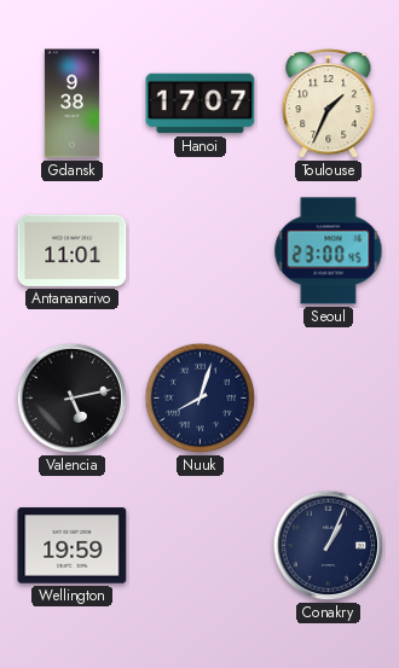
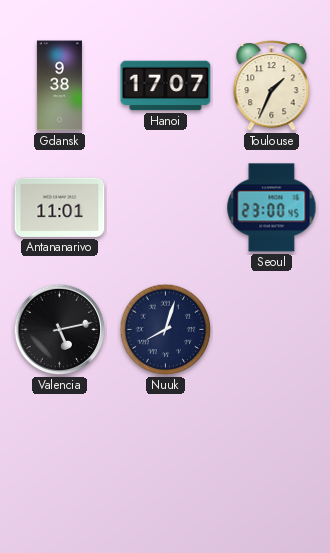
Wellington: 19:59 -> none (73, 546)
Conakry: 1:04 -> none (329, 546)
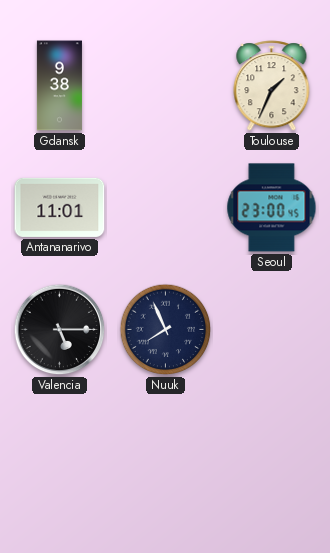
Hanoi: 17:07 -> none (166, 86)
Valencia: 5:13 -> 5:15 (60, 330)
Nuuk: 8:03 -> 7:56 (166, 330)
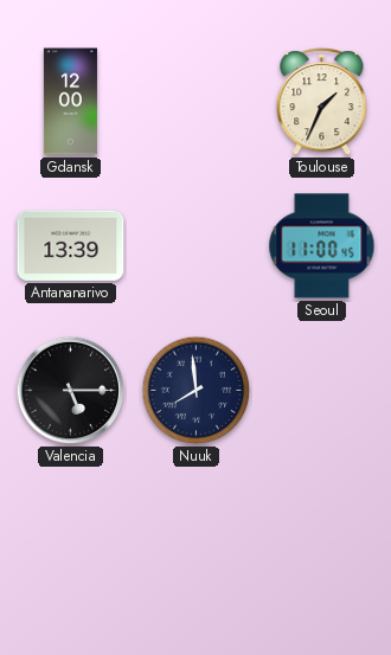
Gdansk: 9:38 -> 12:00 (70, 102)
Antananarivo: 11:01 -> 13:39 (71, 245)
Seoul: 23:00 -> 11:00 (322, 246)
Nuuk: 7:56 -> 7:59 (197, 391)
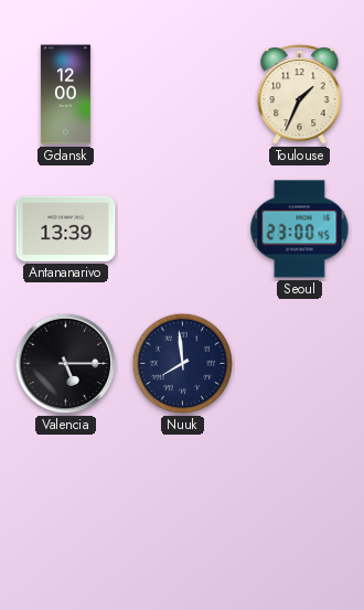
Seoul: 11:00 -> 23:00 (300, 229)
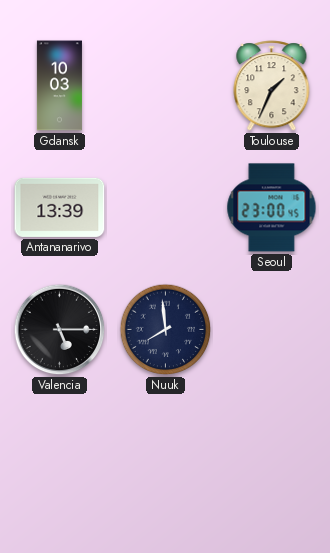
Gdansk: 12:00 -> 10:03 (59, 86)
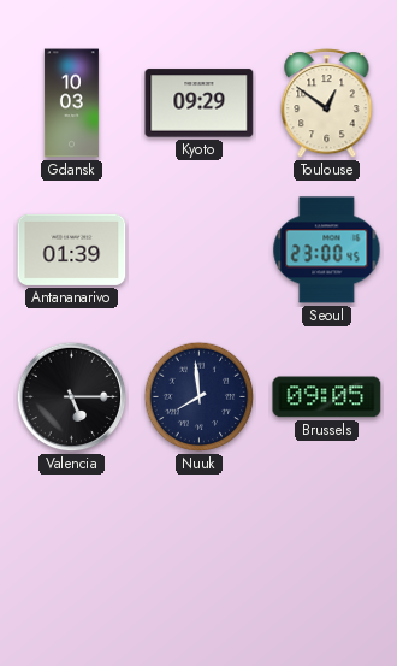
Kyoto: none -> 09:29 (200, 104)
Toulouse: 1:34 -> 12:51 (327, 104)
Antananarivo: 13:39 -> 01:39 (72, 249)
Brussels: none -> 09:05 (327, 397)
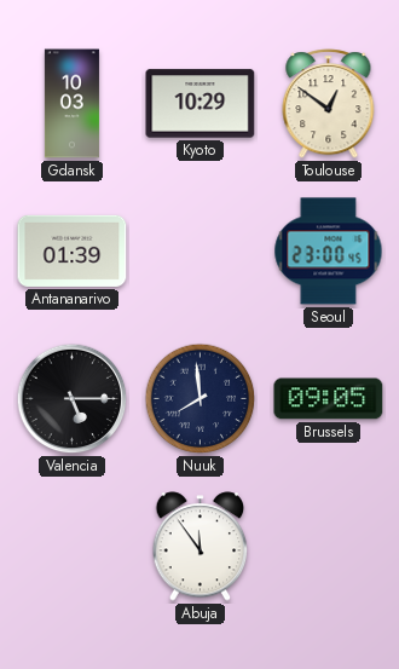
Kyoto: 09:29 -> 10:29 (201, 104)
Abuja: none -> 11:54 (201, 547)
